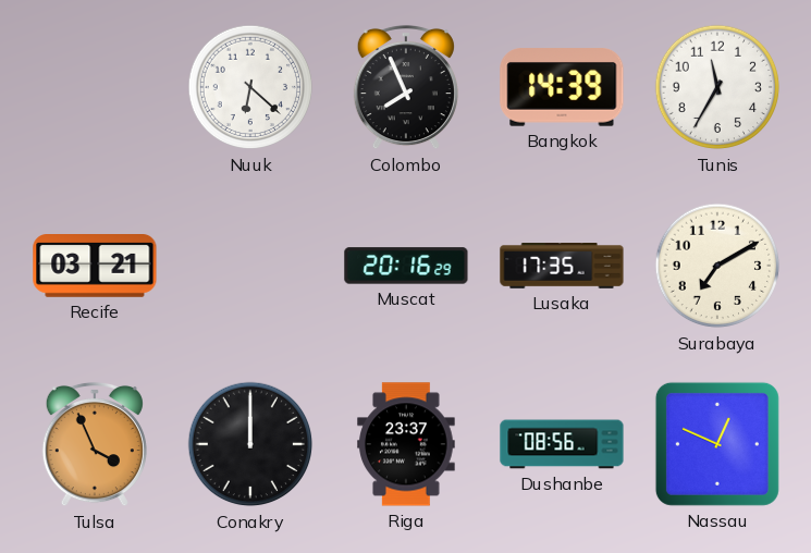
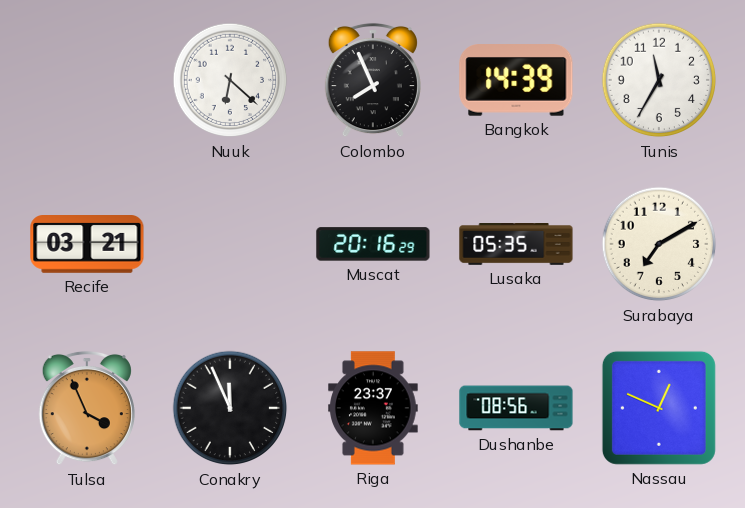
Lusaka: 17:35 -> 05:35 (516, 245)
Conakry: 12:00 -> 11:56 (230, 408)
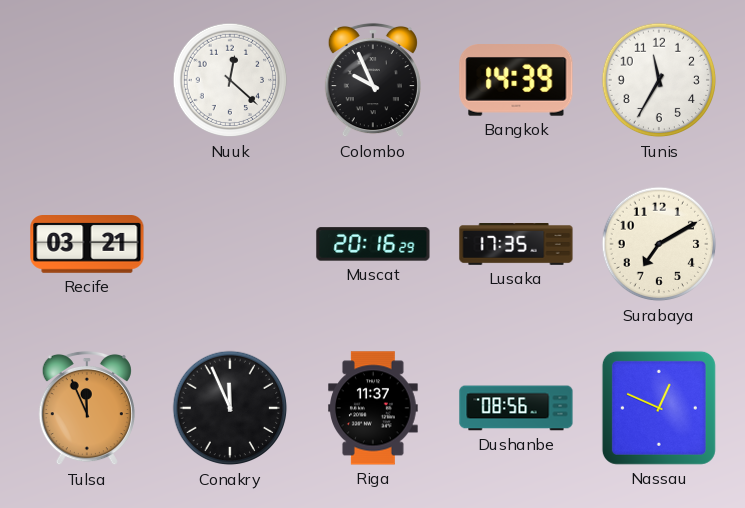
Nuuk: 6:22 -> 12:22 (230, 80)
Colombo: 7:56 -> 9:56 (373, 80)
Lusaka: 05:35 -> 17:35 (516, 245)
Tulsa: 3:56 -> 11:56 (87, 408)
Riga: 23:37 -> 11:37 (373, 408)
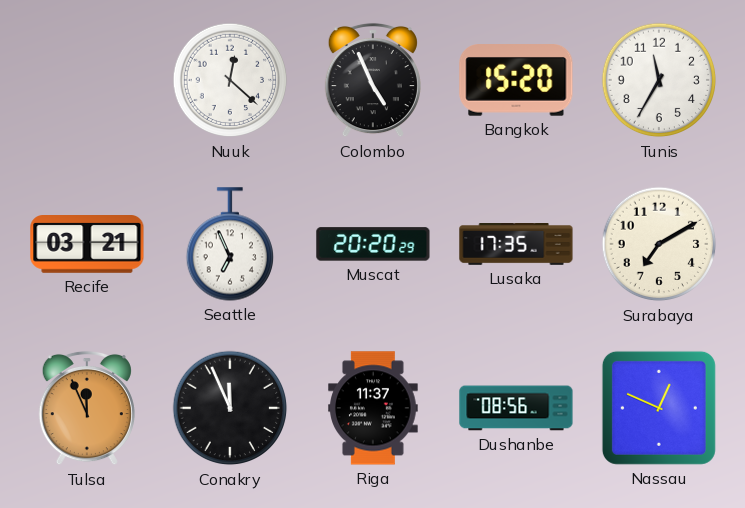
Colombo: 9:56 -> 4:56 (373, 80)
Bangkok: 14:39 -> 15:20 (516, 80)
Seattle: none -> 6:56 (229, 244)
Muscat: 20:16 -> 20:20 (373, 244)
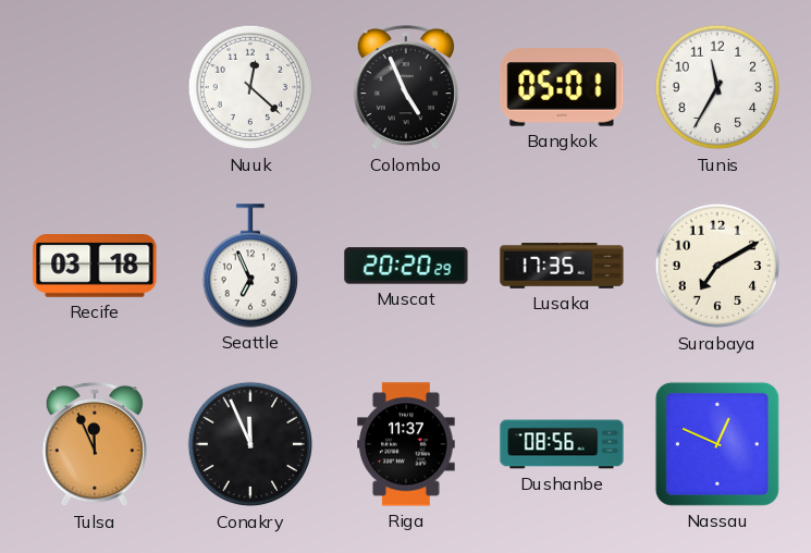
Bangkok: 15:20 -> 05:01 (562, 87)
Recife: 03:21 -> 03:18 (95, 267)
